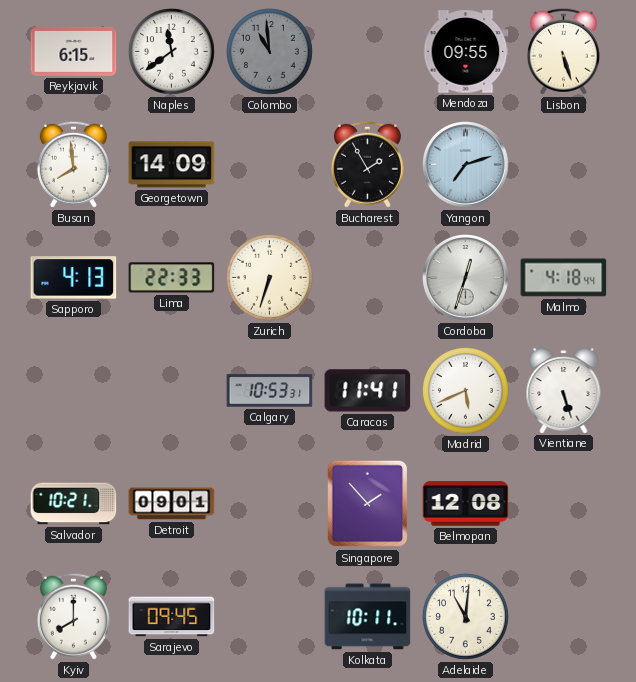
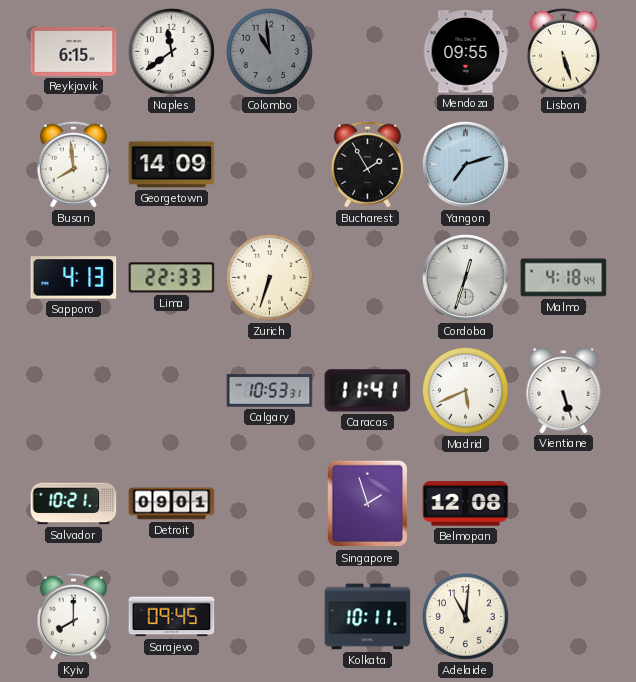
Singapore: 1:53 -> 1:57 (368, 504)
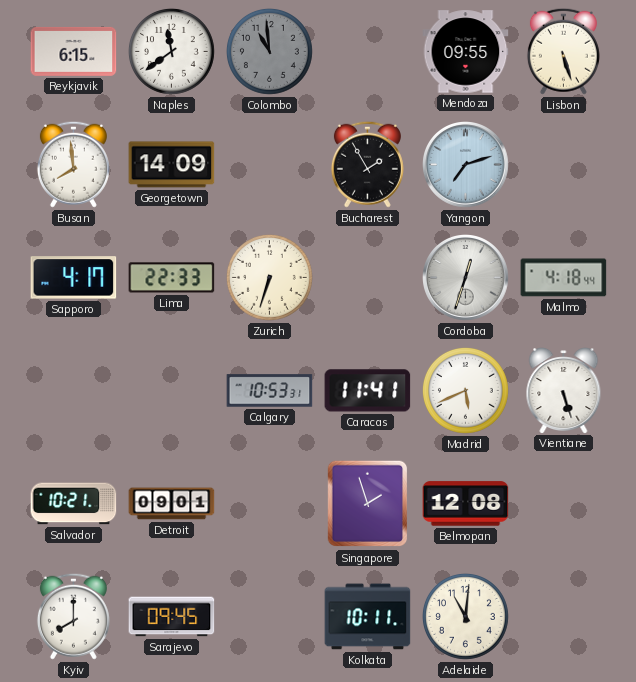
Sapporo: 4:13 -> 4:17 (74, 278)
